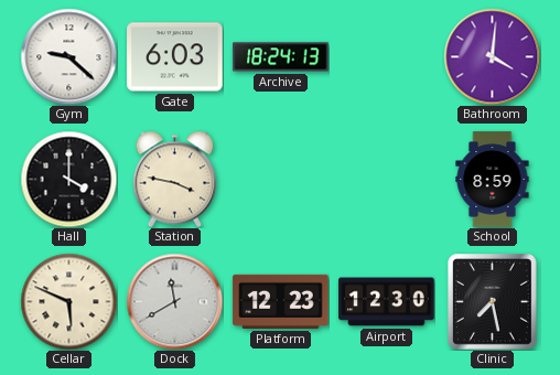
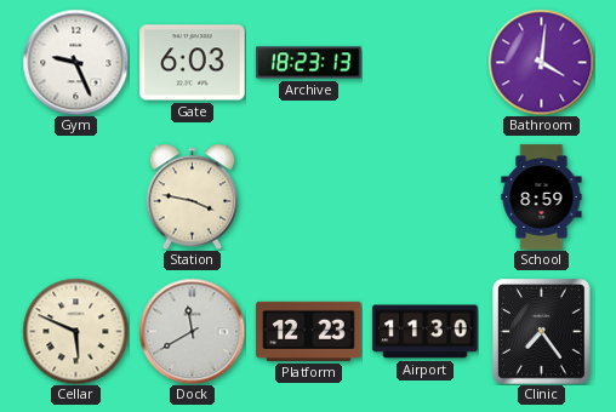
Gym: 9:22 -> 9:26 (75, 62)
Archive: 18:24 -> 18:23 (309, 63)
Hall: 4:00 -> none (68, 179)
Airport: 12:30 -> 11:30 (426, 332)
Clinic: 7:28 -> 7:24 (542, 332)
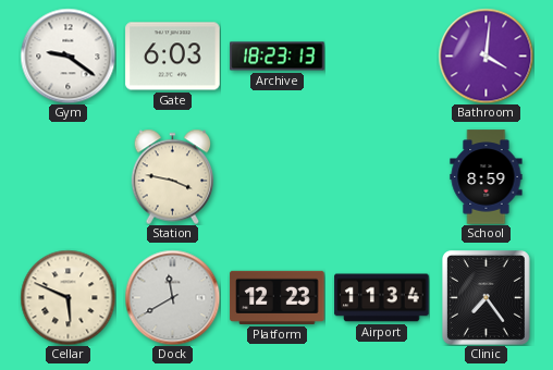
Gym: 9:26 -> 9:21 (67, 55)
Airport: 11:30 -> 11:34 (382, 298)
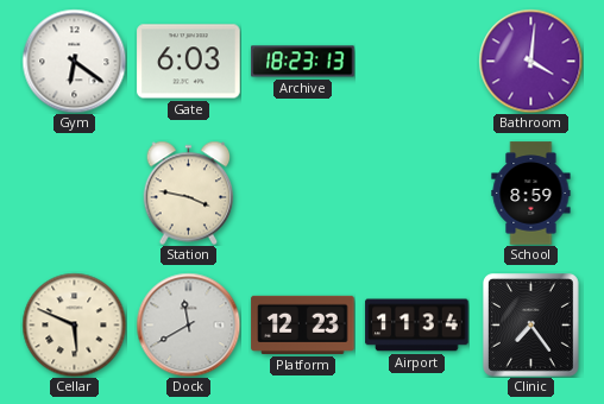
Gym: 9:21 -> 6:21 (74, 61)
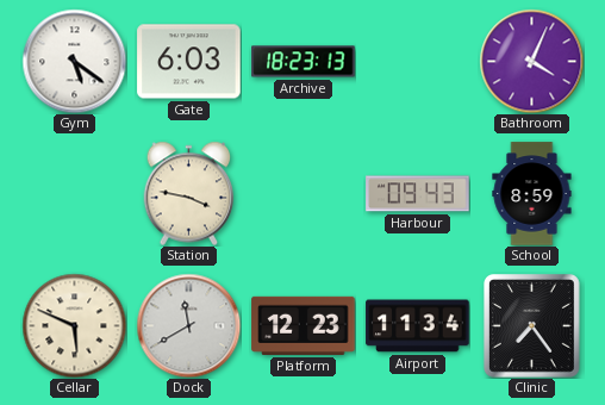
Gym: 6:21 -> 5:21 (74, 61)
Bathroom: 4:01 -> 4:04 (531, 61)
Harbour: none -> 09:43 (418, 194)
